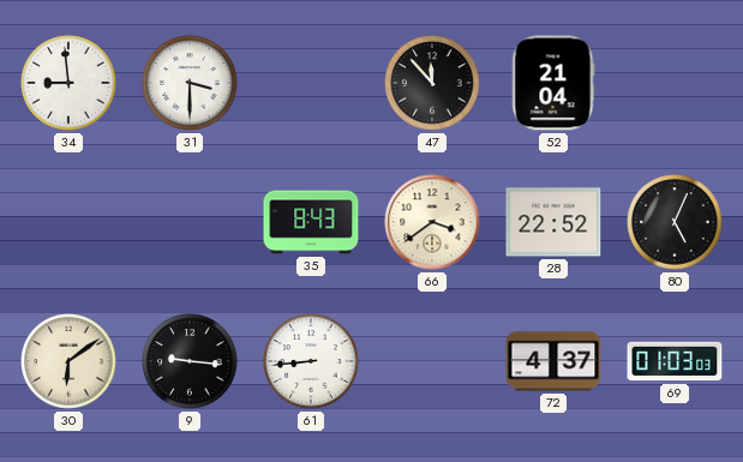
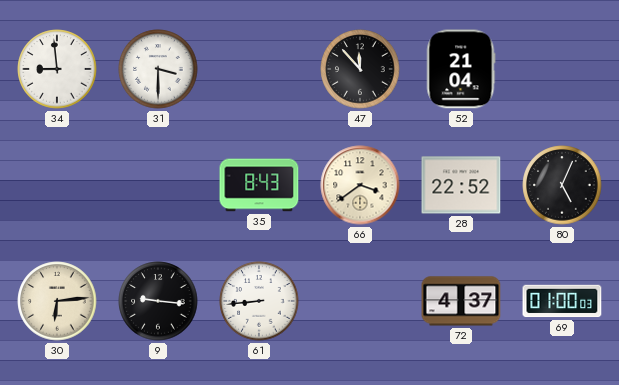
30: 6:09 -> 6:14 (57, 301)
69: 01:03 -> 01:00 (562, 301)
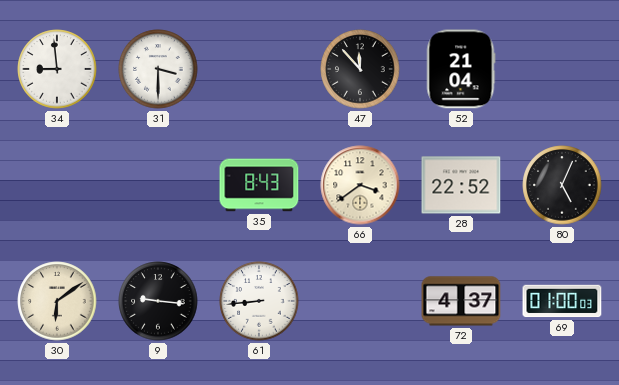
30: 6:14 -> 6:09 (57, 301)
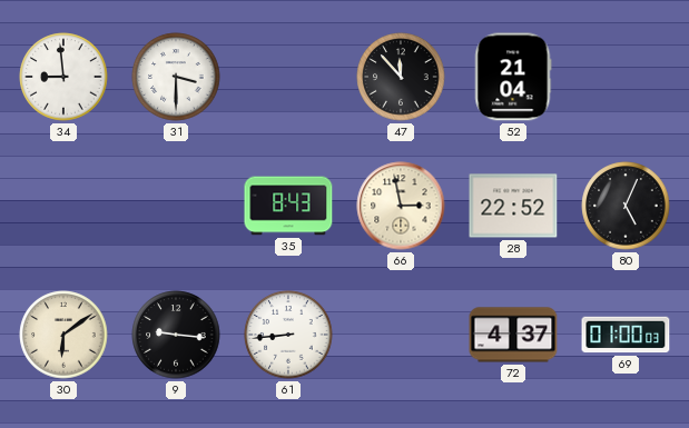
66: 3:39 -> 2:58 (401, 206)
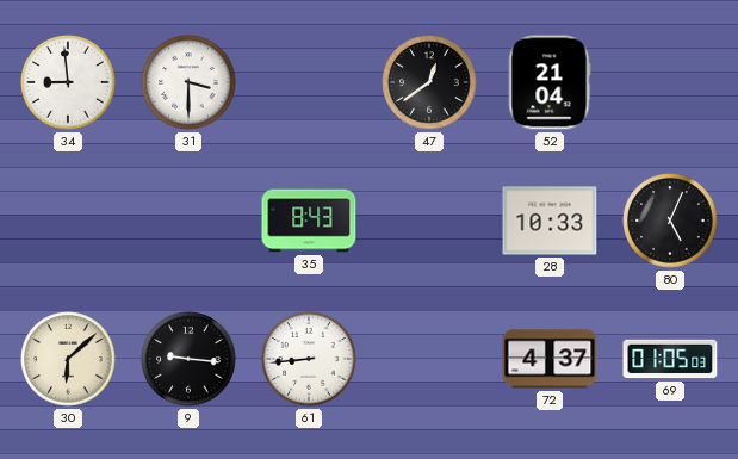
47: 11:53 -> 12:39 (429, 82)
66: 2:58 -> none (401, 206)
28: 22:52 -> 10:33 (550, 221)
30: 6:09 -> 6:08 (68, 359)
69: 01:00 -> 01:05 (670, 359)
